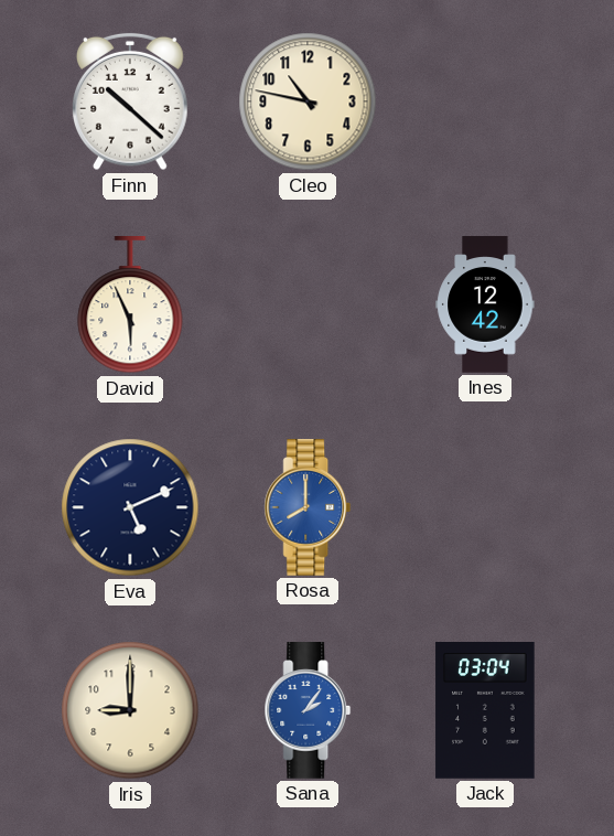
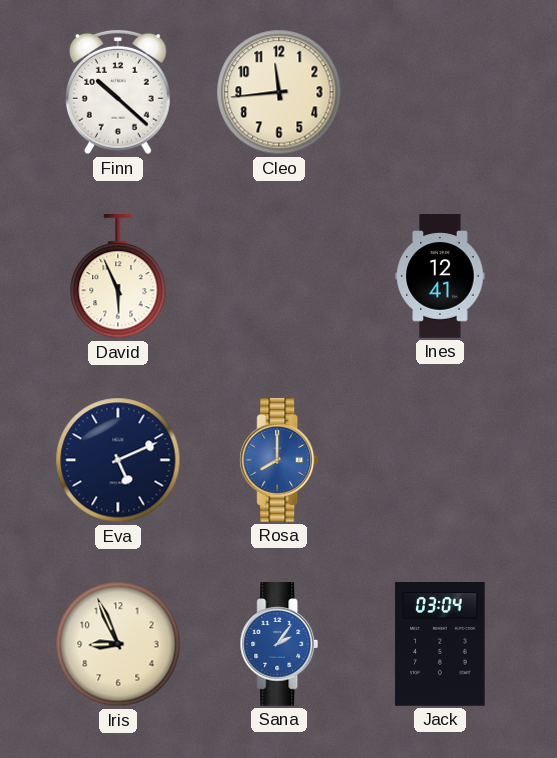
Cleo: 10:47 -> 11:44 (279, 92)
Ines: 12:42 -> 12:41 (440, 276)
Iris: 9:00 -> 8:56 (118, 644)
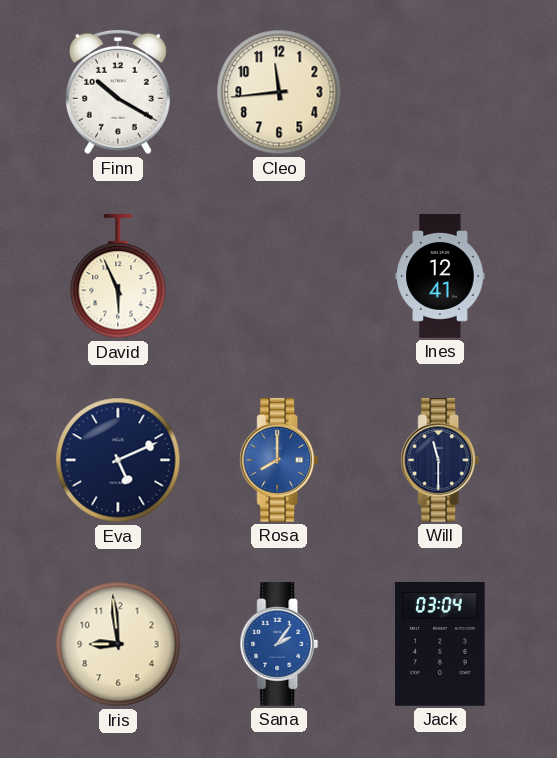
Finn: 10:22 -> 10:20 (119, 92)
Will: none -> 11:30 (440, 461)
Iris: 8:56 -> 8:59 (118, 644)
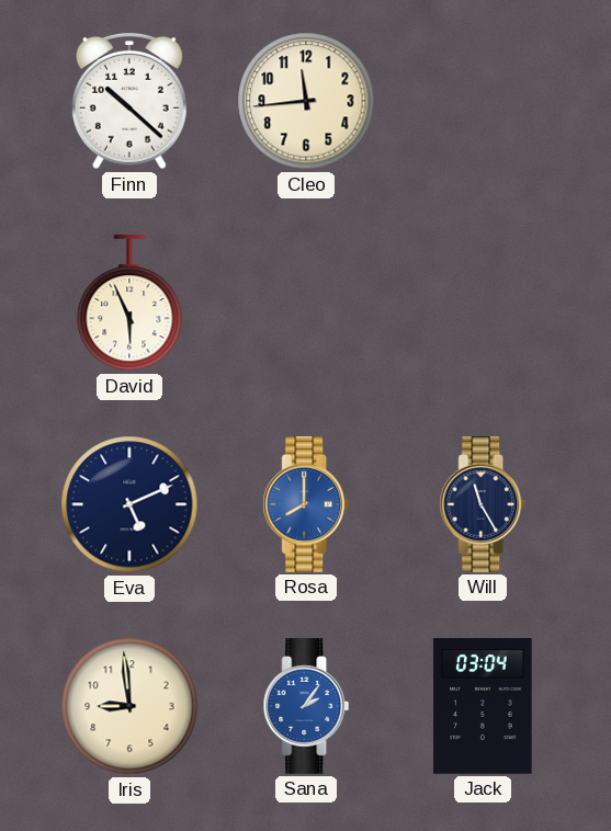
Finn: 10:20 -> 10:22 (131, 101)
Ines: 12:41 -> none (440, 276)
Will: 11:30 -> 11:25 (483, 505)
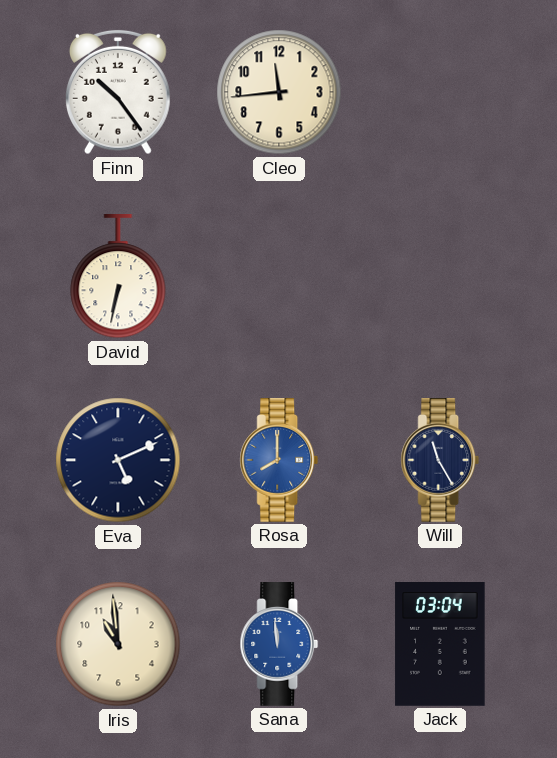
Finn: 10:22 -> 10:24 (119, 92)
David: 5:56 -> 6:32 (118, 277)
Iris: 8:59 -> 10:59 (118, 644)
Sana: 2:06 -> 11:59 (279, 645)
